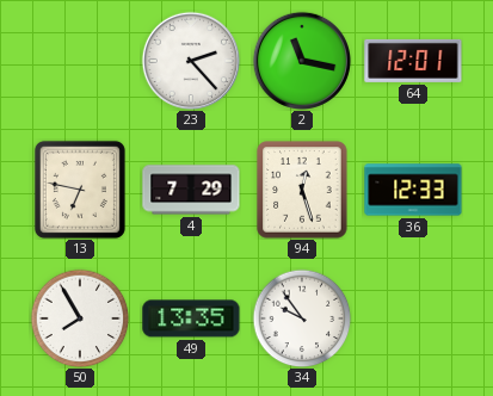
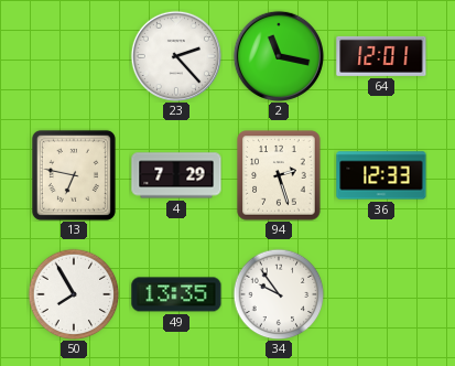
94: 12:27 -> 2:27 (279, 175)
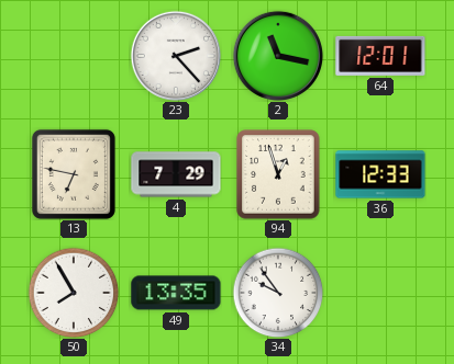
94: 2:27 -> 12:57 (278, 174)
